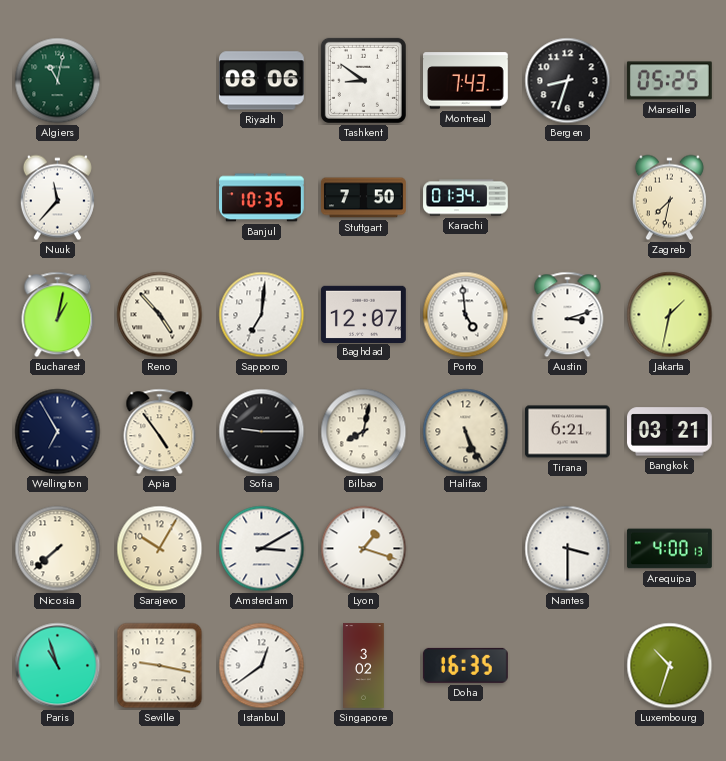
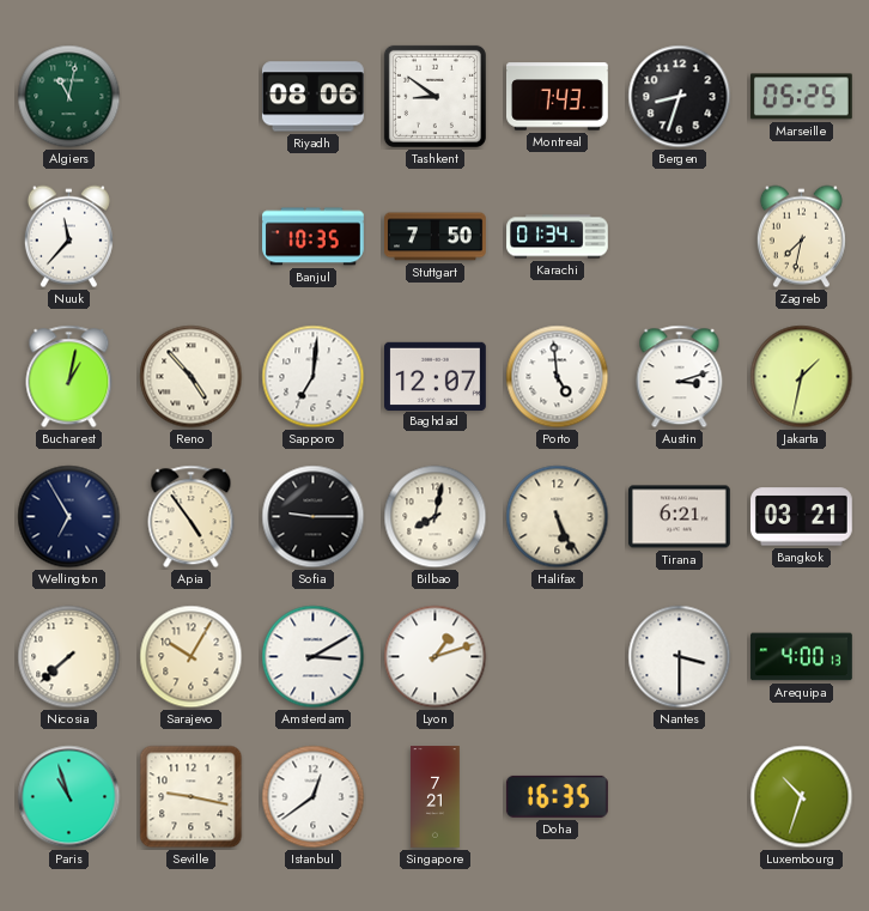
Lyon: 1:18 -> 1:12 (436, 657)
Singapore: 3:02 -> 7:21 (436, 797)
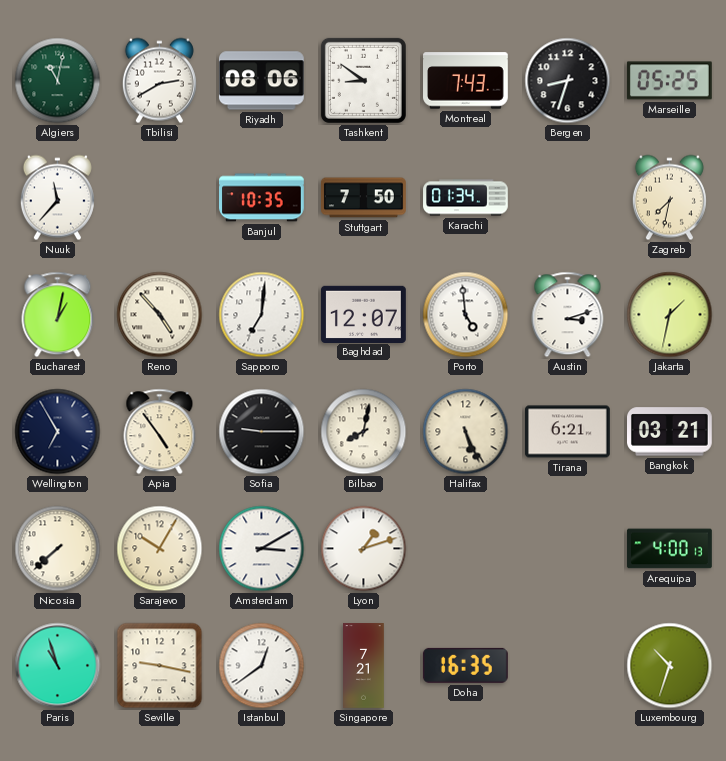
Tbilisi: none -> 2:40 (159, 81)
Nantes: 3:30 -> none (680, 657)
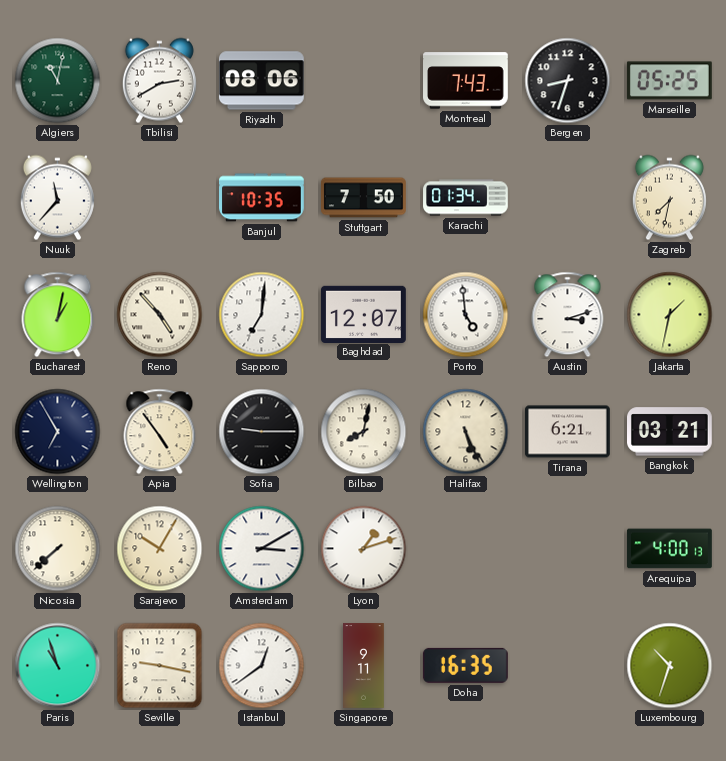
Tashkent: 8:51 -> none (363, 80)
Singapore: 7:21 -> 9:11 (364, 666)
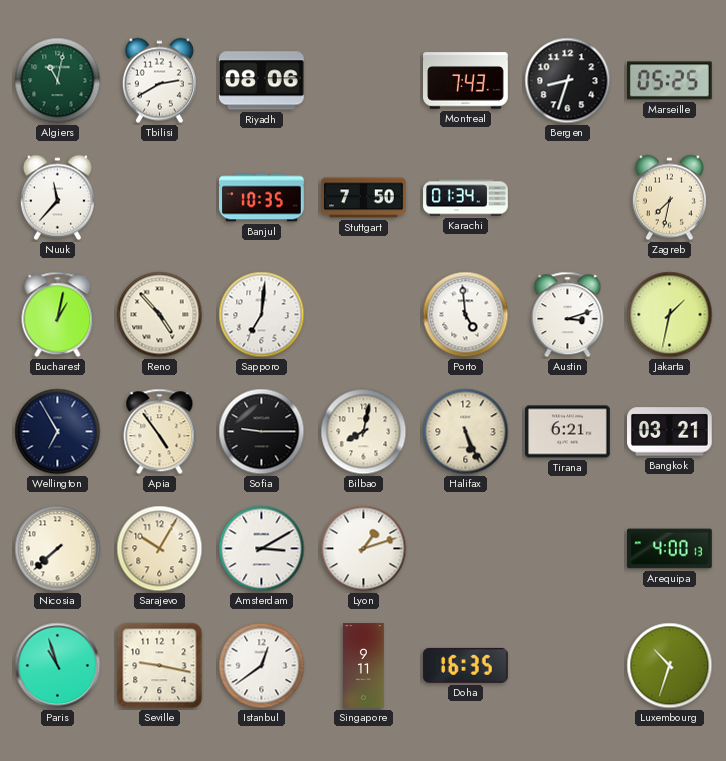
Baghdad: 12:07 -> none (364, 314)
